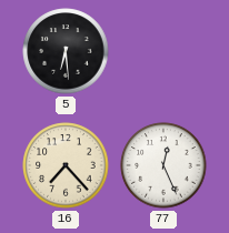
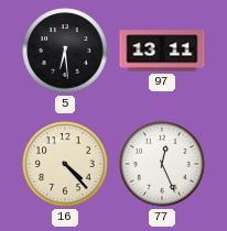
97: none -> 13:11 (162, 51)
16: 7:23 -> 4:23 (65, 164)
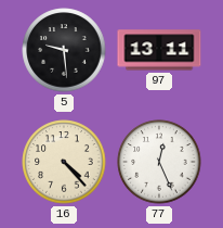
5: 6:29 -> 9:29 (64, 50)
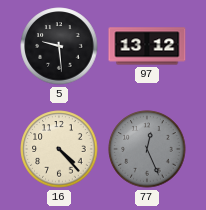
97: 13:11 -> 13:12 (147, 46)
77 dial: white -> grey (147, 149)
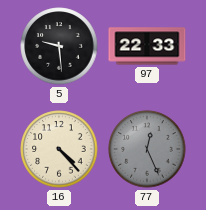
97: 13:12 -> 22:33 (147, 46)
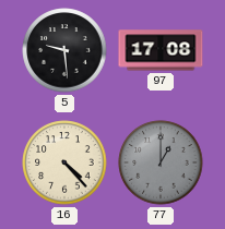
97: 22:33 -> 17:08 (161, 50)
77: 12:26 -> 1:00 (161, 162)
